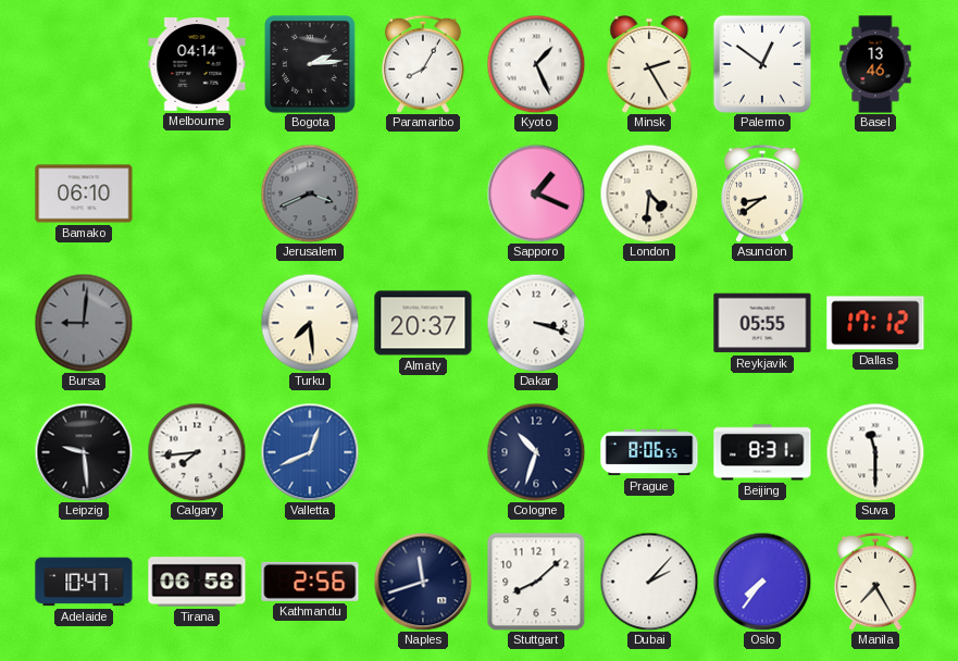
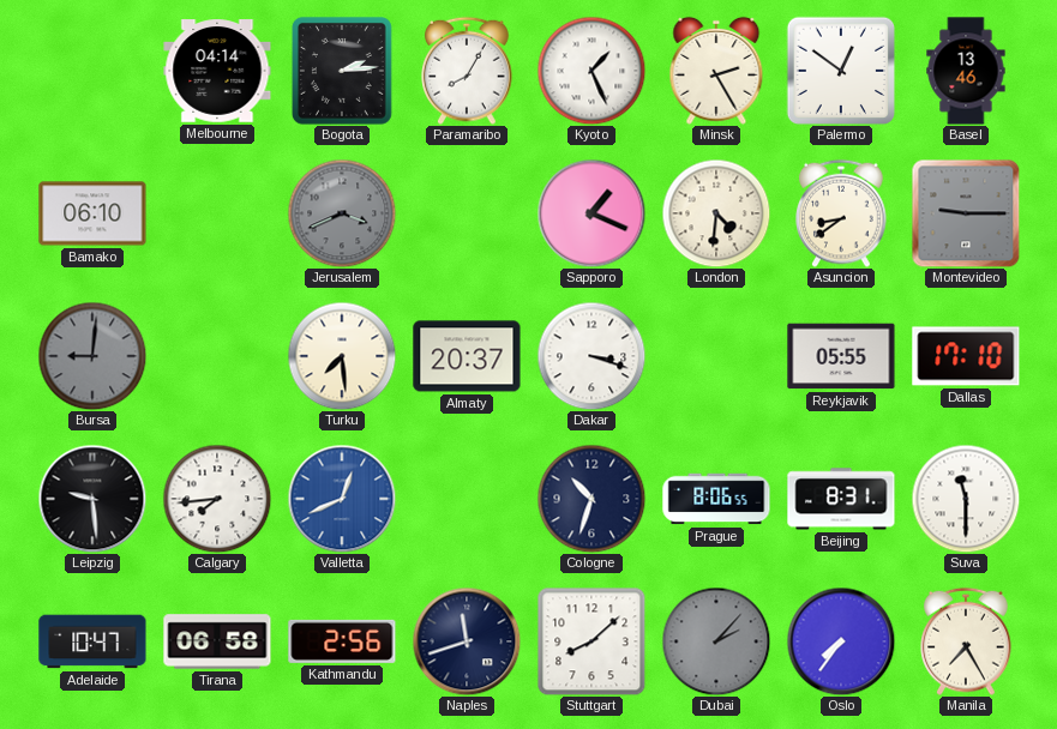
Montevideo: none -> 9:15 (966, 213)
Dallas: 17:12 -> 17:10 (966, 356)
Dubai dial: white -> grey (716, 641)
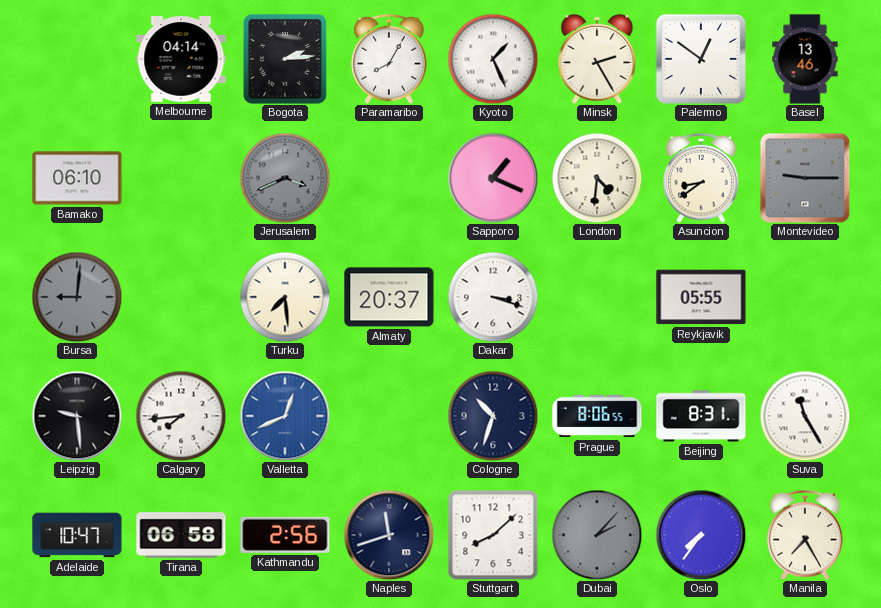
Dallas: 17:10 -> none (966, 356)
Suva: 11:30 -> 11:25 (805, 416)
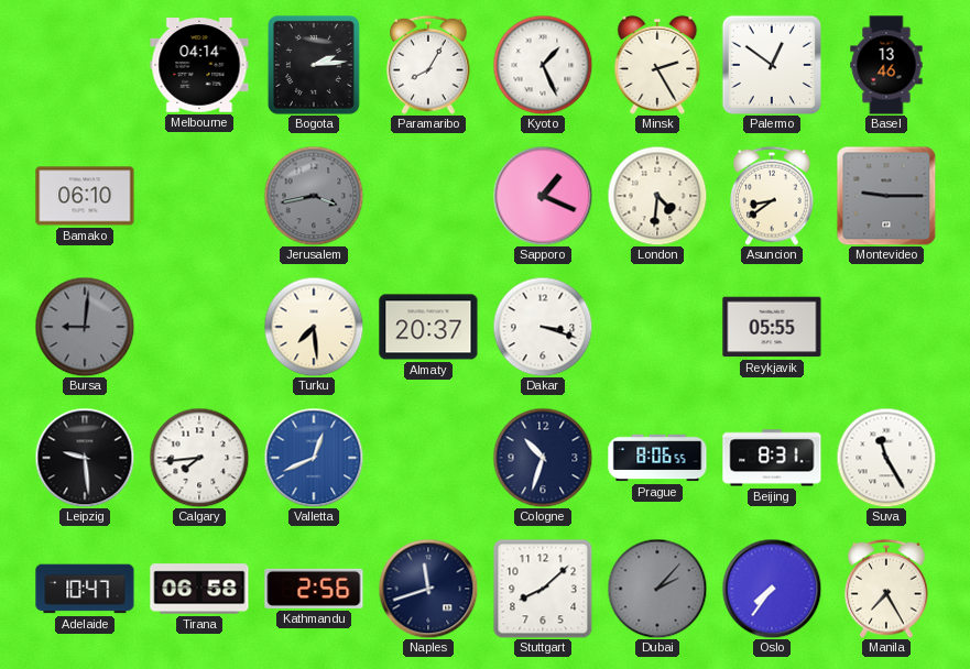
Jerusalem: 3:41 -> 3:43 (314, 196)
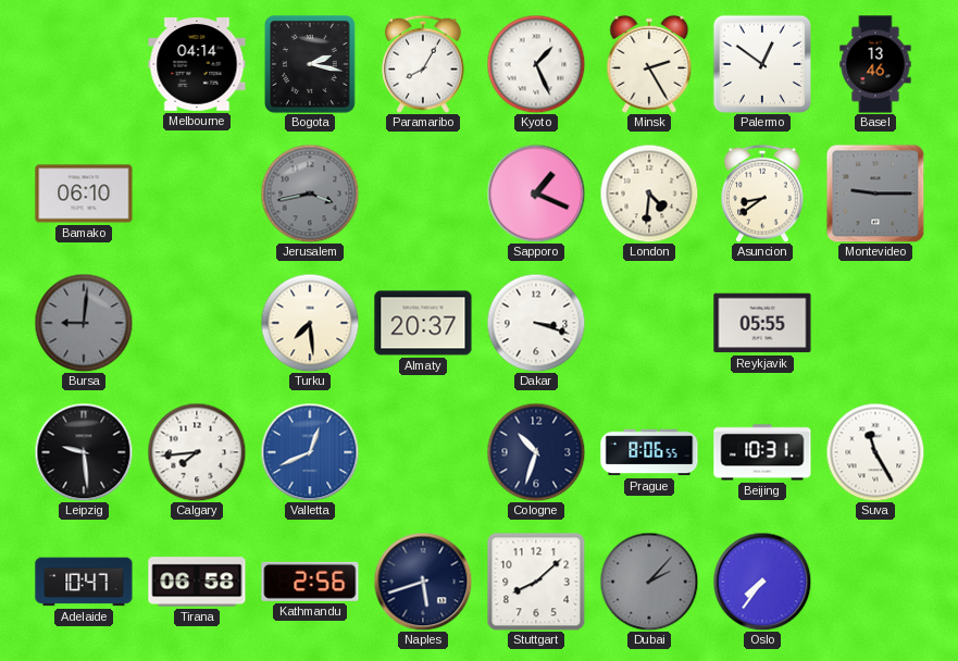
Bogota: 2:14 -> 2:17 (310, 64)
Beijing: 8:31 -> 10:31 (762, 452)
Naples: 11:42 -> 5:42 (423, 582)
Manila: 7:25 -> none (886, 589)
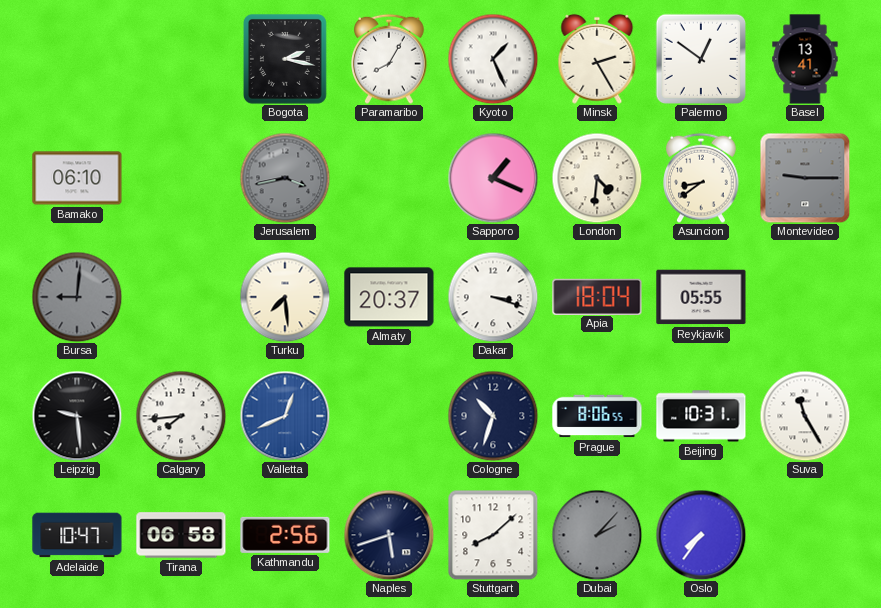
Melbourne: 04:14 -> none (197, 64)
Basel: 13:46 -> 13:41 (805, 59)
Apia: none -> 18:04 (597, 296)
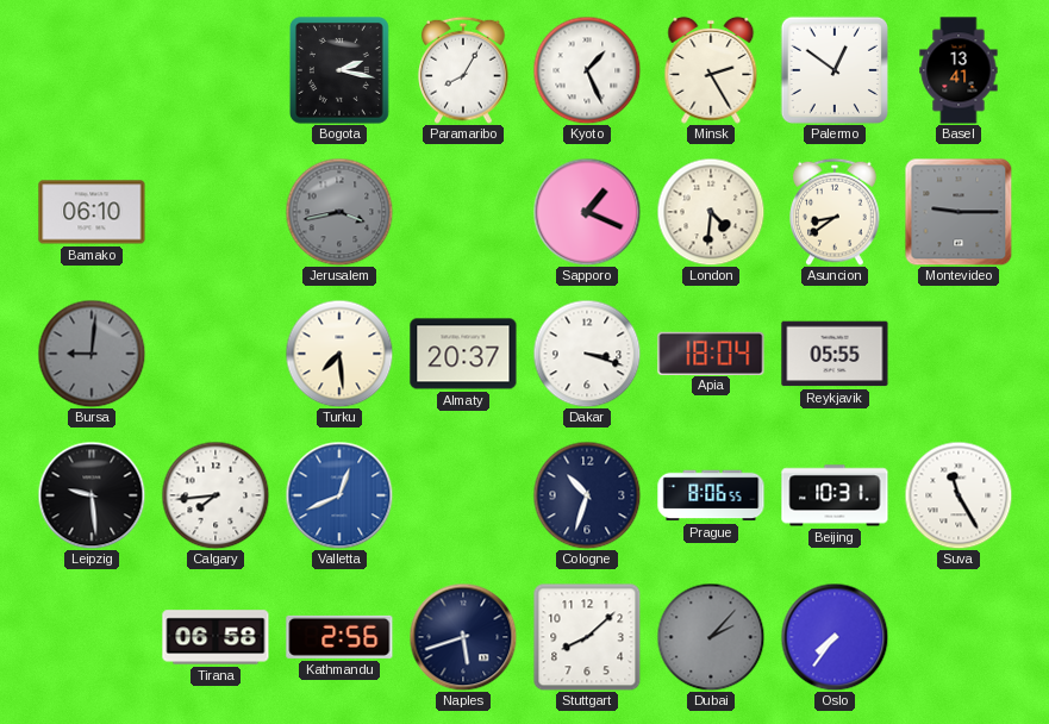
Adelaide: 10:47 -> none (77, 535)
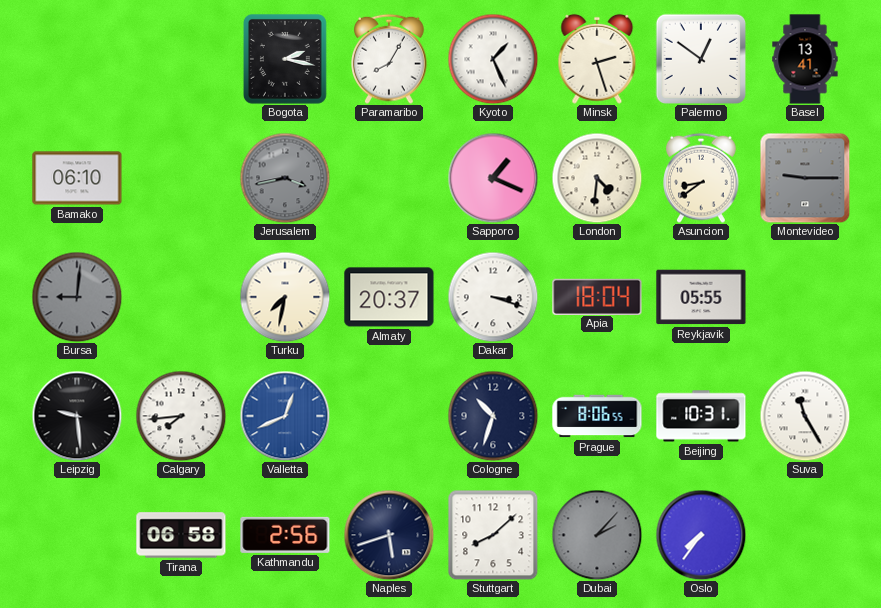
Minsk: 2:25 -> 2:27 (597, 59)
Turku: 7:29 -> 7:32 (285, 297)
